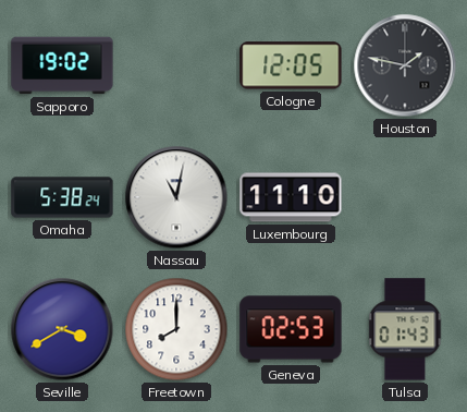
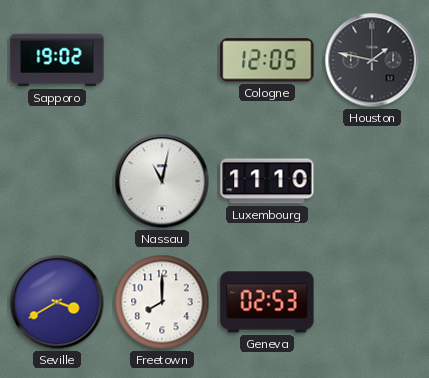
Omaha: 5:38 -> none (62, 197)
Tulsa: 01:43 -> none (405, 329)
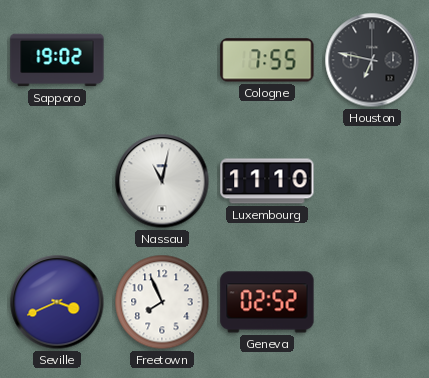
Cologne: 12:05 -> 7:55 (267, 60)
Houston: 1:47 -> 6:47 (372, 60)
Seville: 3:40 -> 3:41 (57, 302)
Freetown: 8:00 -> 7:56 (162, 302)
Geneva: 02:53 -> 02:52 (267, 302)
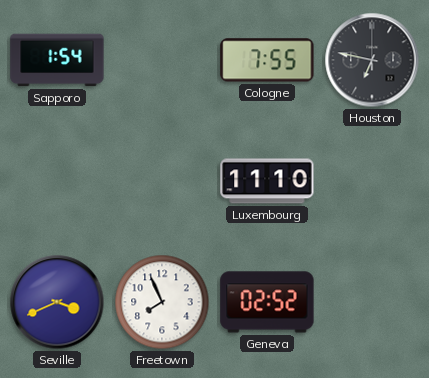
Sapporo: 19:02 -> 1:54 (57, 60)
Nassau: 11:02 -> none (162, 181)
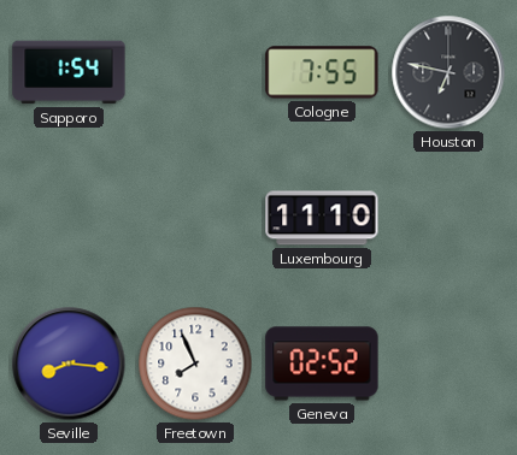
Seville: 3:41 -> 8:16 (69, 364)
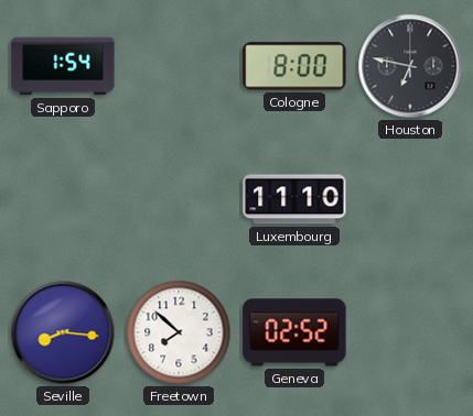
Cologne: 7:55 -> 8:00 (294, 66)
Freetown: 7:56 -> 7:52 (179, 332)
